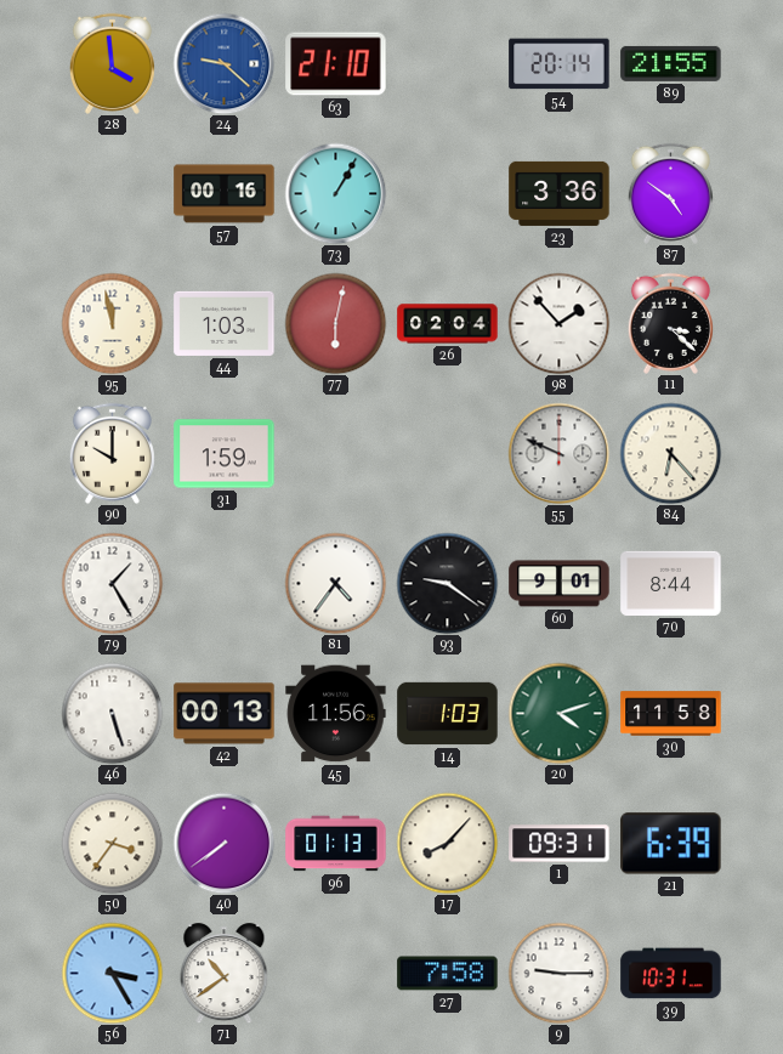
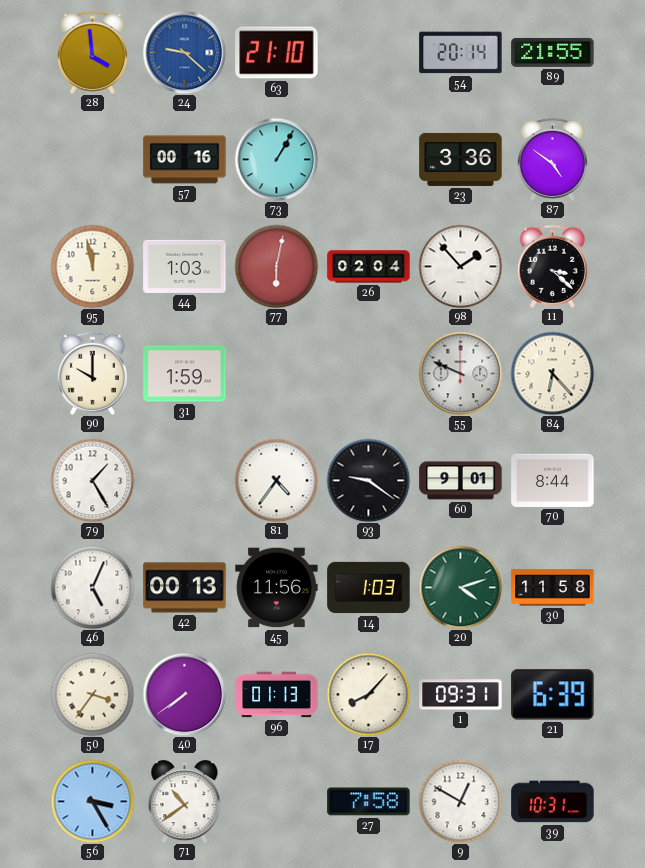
46: 5:27 -> 5:04 (92, 587)
9: 9:15 -> 12:50 (460, 801)
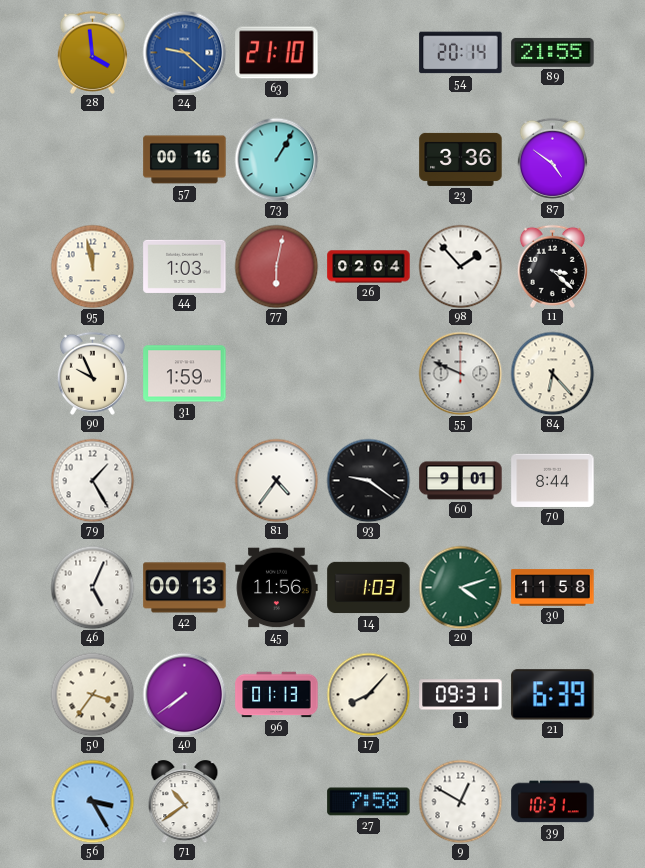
90: 10:00 -> 9:56 (92, 373)
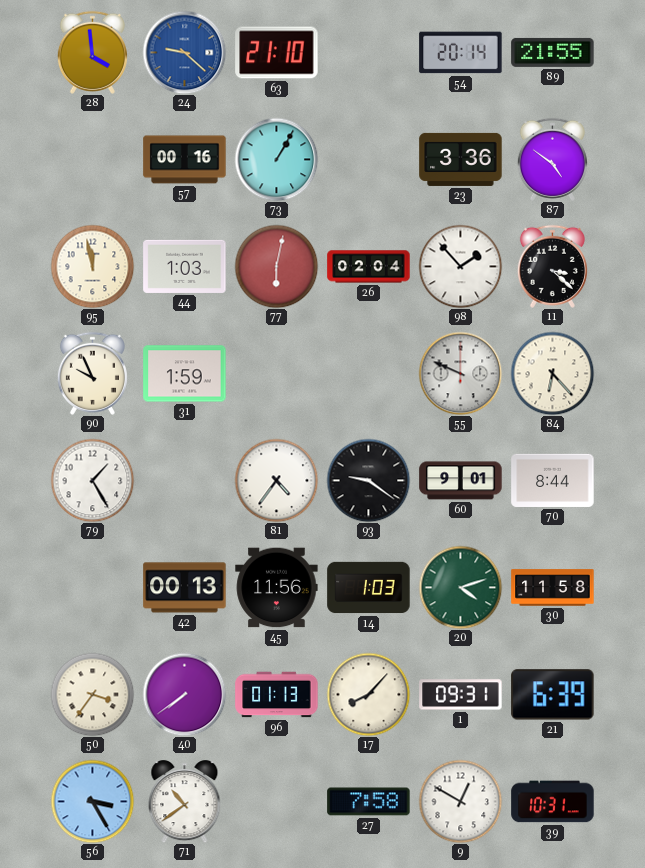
46: 5:04 -> none (92, 587)
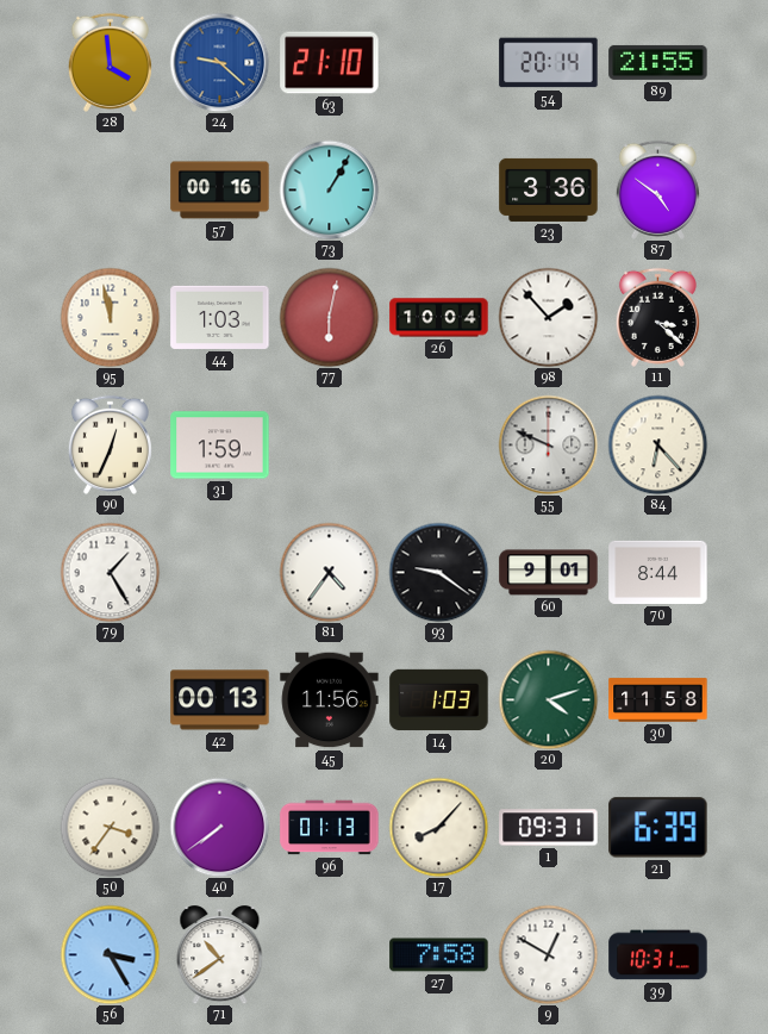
26: 02:04 -> 10:04 (439, 318)
90: 9:56 -> 12:34 (110, 444)
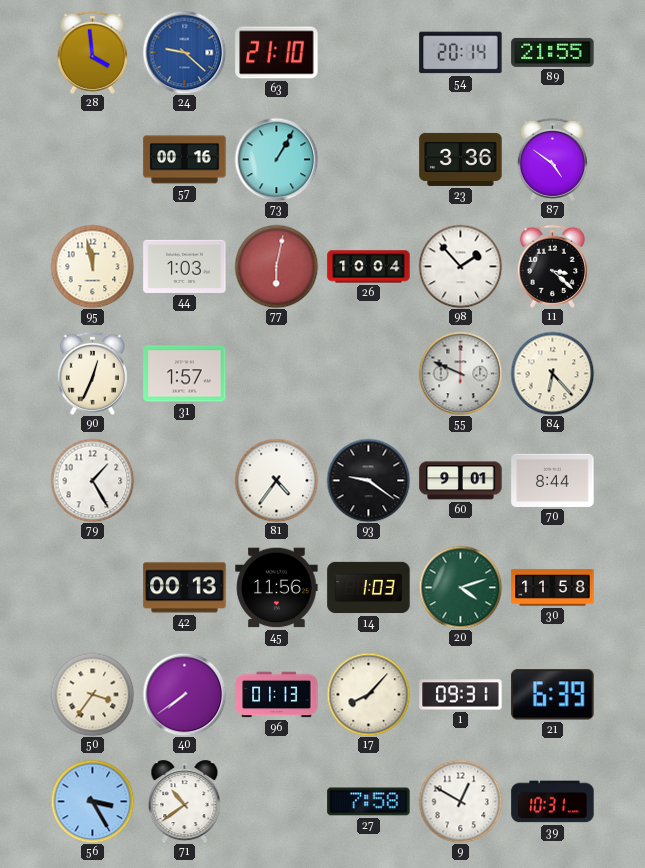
31: 1:59 -> 1:57 (185, 374)
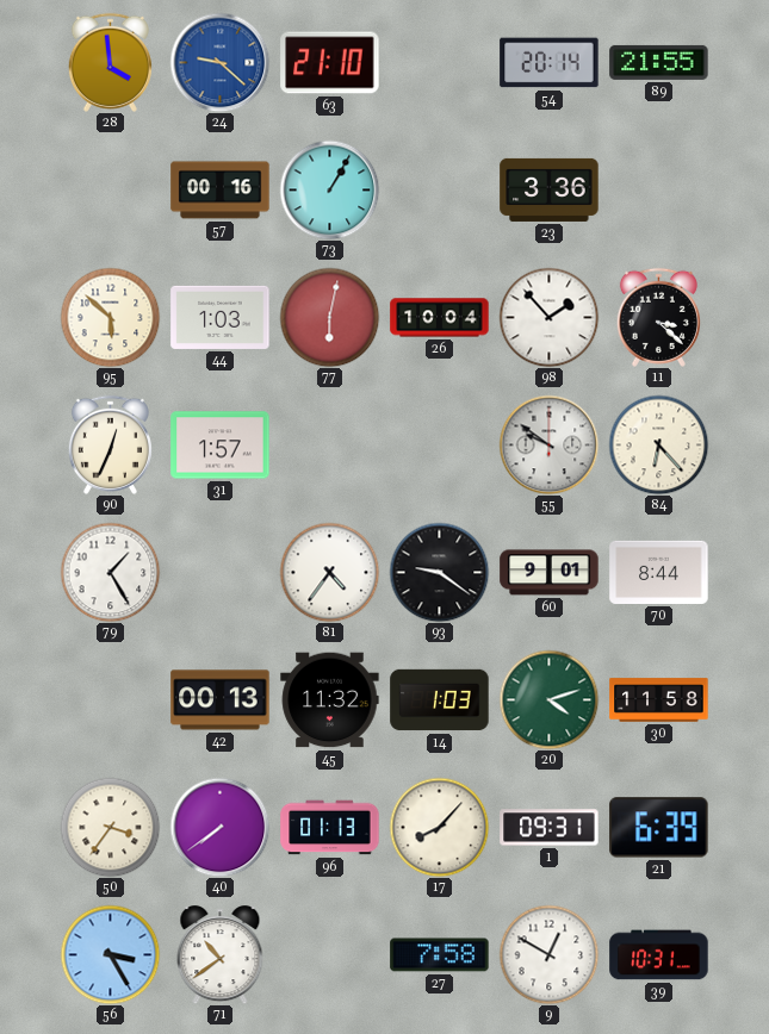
87: 4:51 -> none (552, 159)
95: 11:58 -> 5:52 (110, 317)
55: 9:49 -> 9:51 (548, 444)
45: 11:56 -> 11:32 (330, 700)
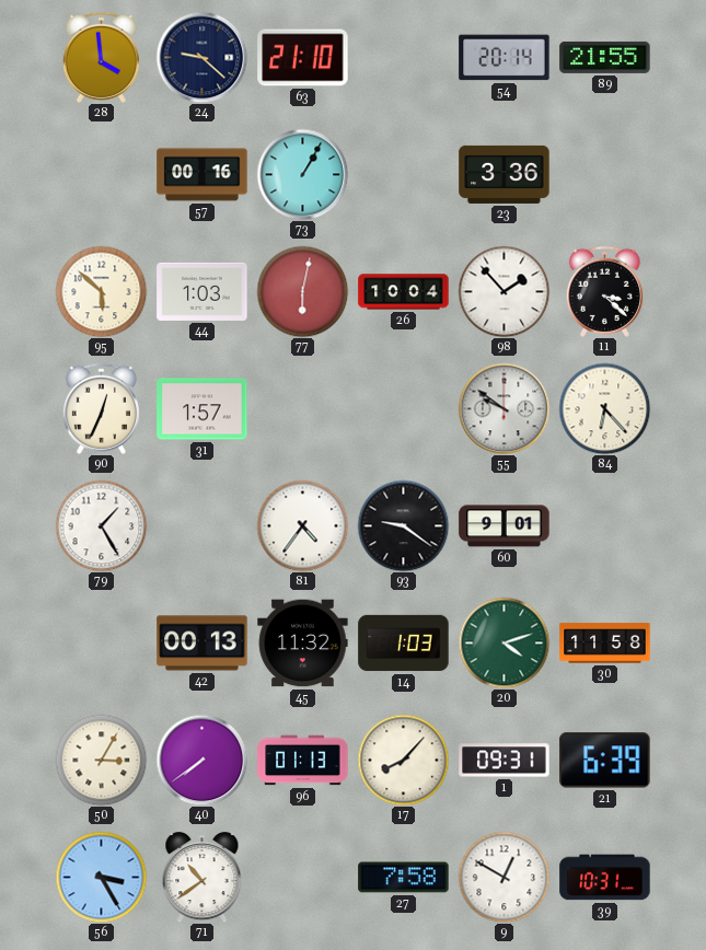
24 dial: blue -> navy (201, 57)
70: 8:44 -> none (659, 572)
50: 3:36 -> 3:05 (101, 760)
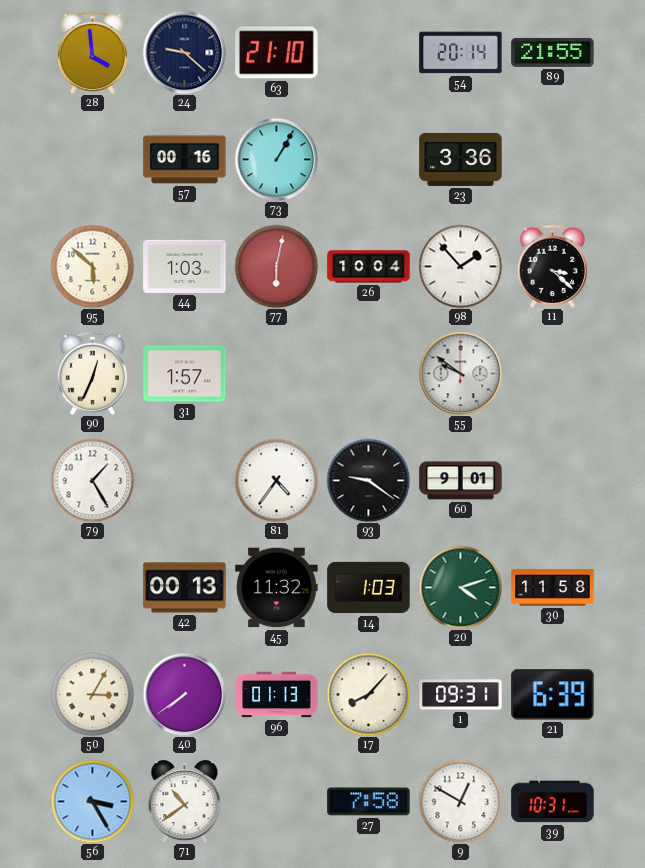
84: 6:23 -> none (604, 408)
